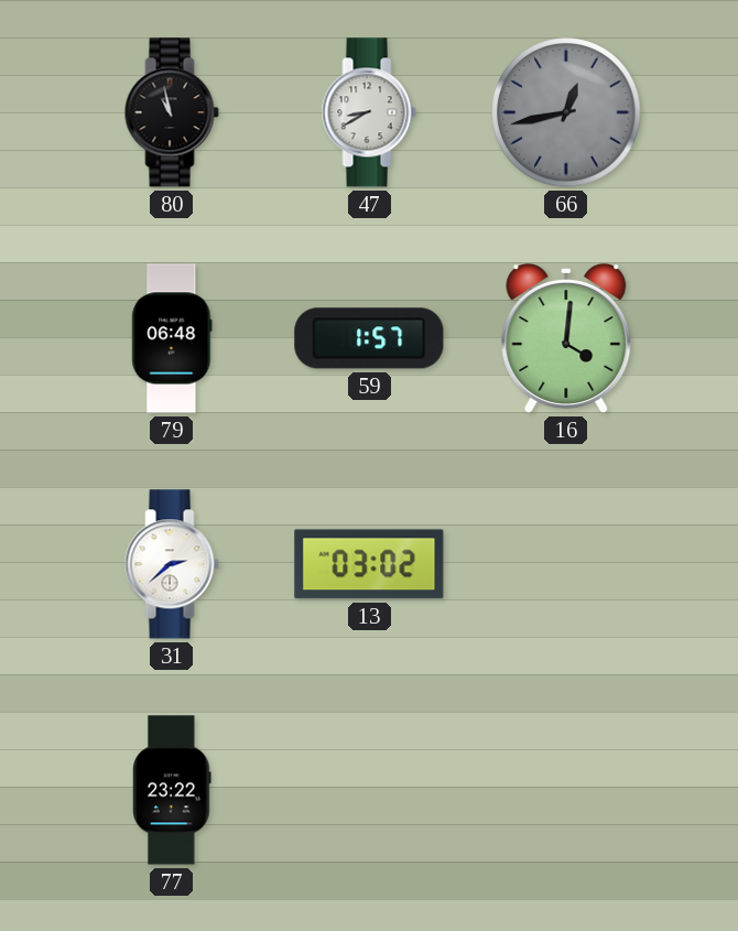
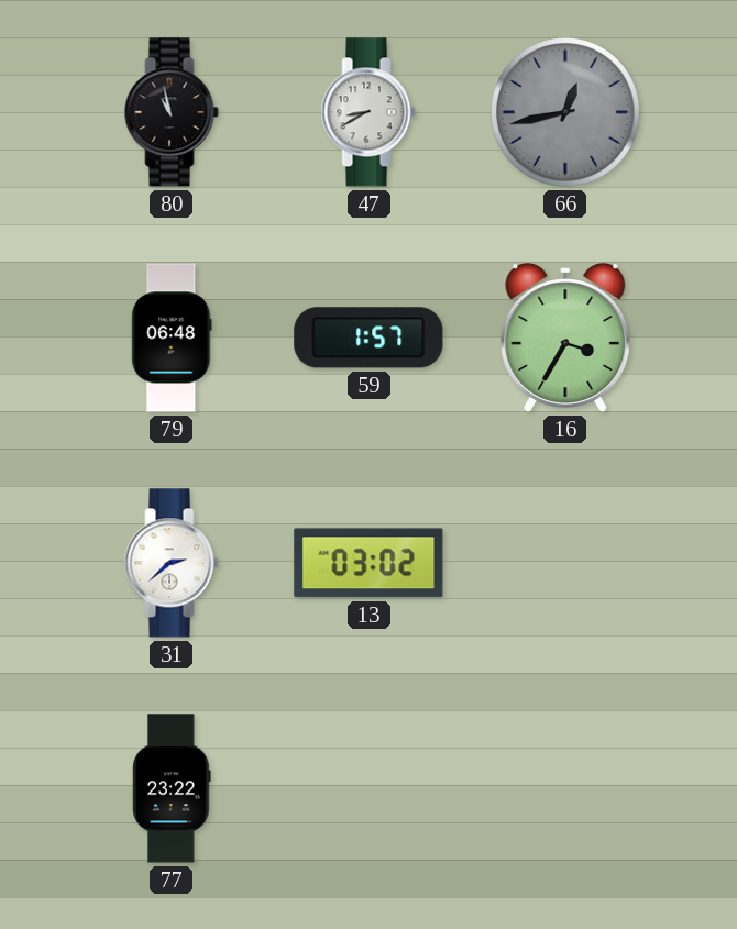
16: 4:01 -> 3:35 (565, 338)
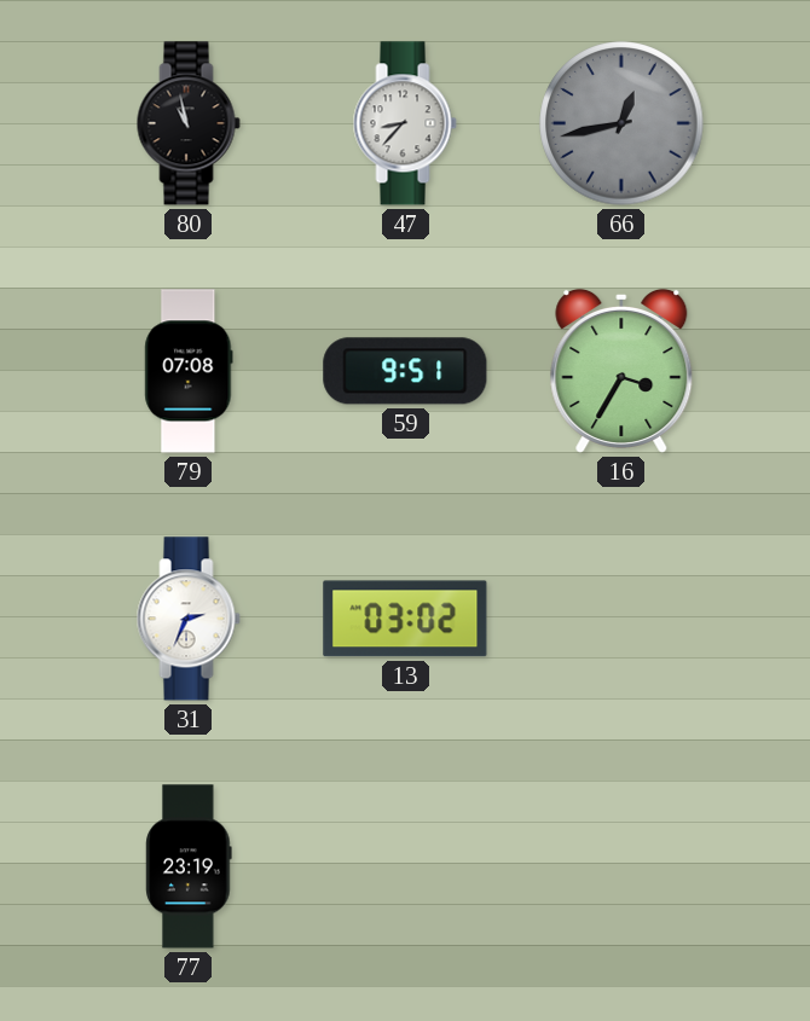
47: 8:40 -> 8:37 (405, 123)
79: 06:48 -> 07:08 (189, 371)
59: 1:57 -> 9:51 (405, 371)
31: 2:38 -> 2:34 (189, 619)
77: 23:22 -> 23:19 (189, 866)
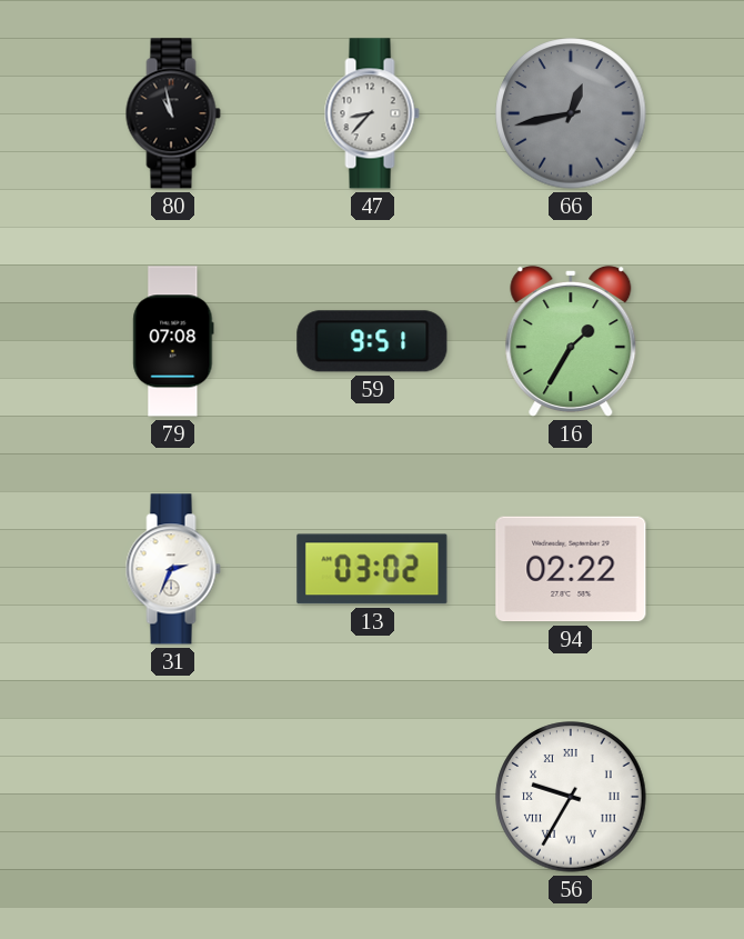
16: 3:35 -> 1:35 (571, 341)
94: none -> 02:22 (571, 569)
77: 23:19 -> none (189, 866)
56: none -> 9:35 (571, 797)
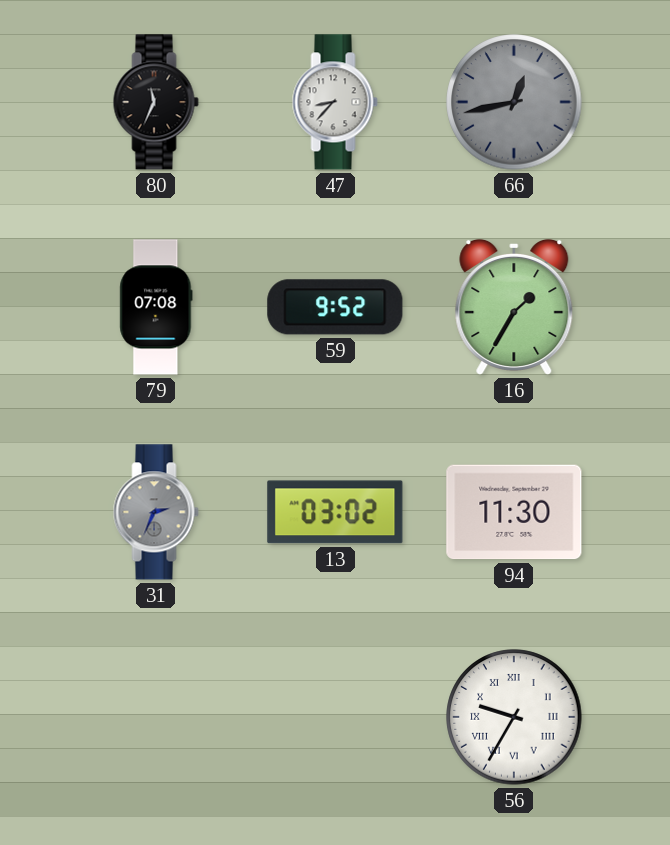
80: 10:58 -> 11:34 (156, 102)
59: 9:51 -> 9:52 (335, 307)
31 dial: white -> grey (156, 512)
94: 02:22 -> 11:30 (514, 512)
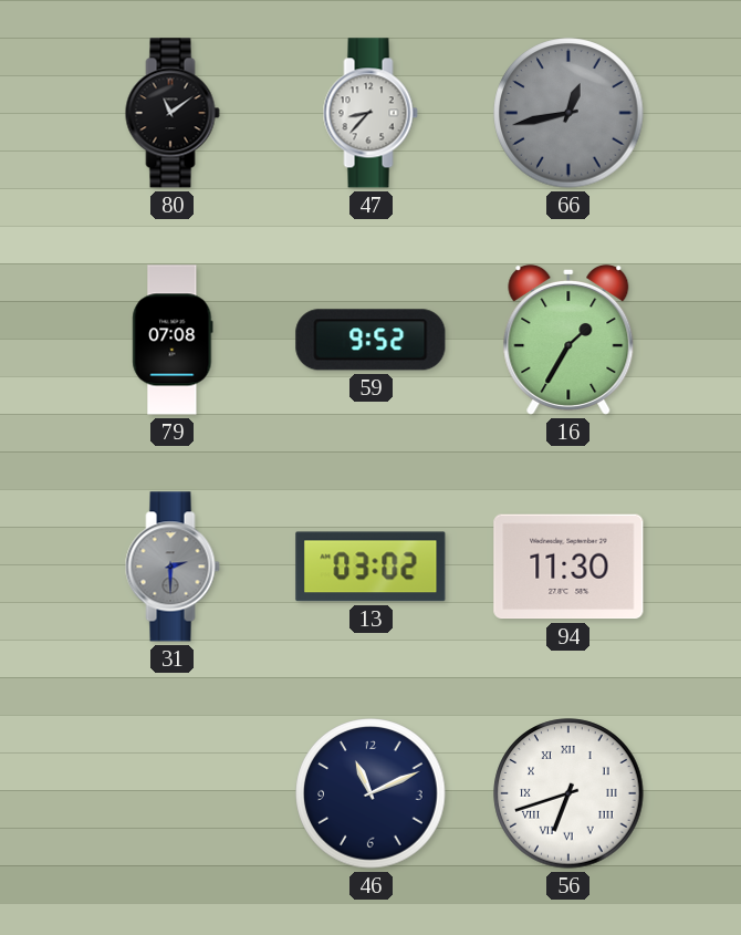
80: 11:34 -> 11:09 (173, 113)
31: 2:34 -> 2:30 (173, 567)
46: none -> 11:11 (370, 793)
56: 9:35 -> 6:42 (568, 793)
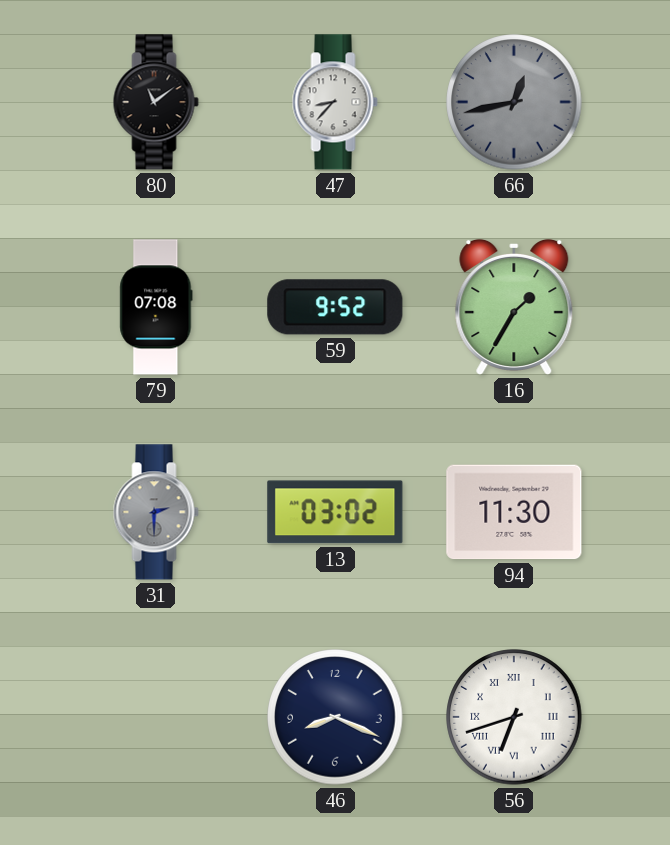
46: 11:11 -> 8:19 (335, 717)
